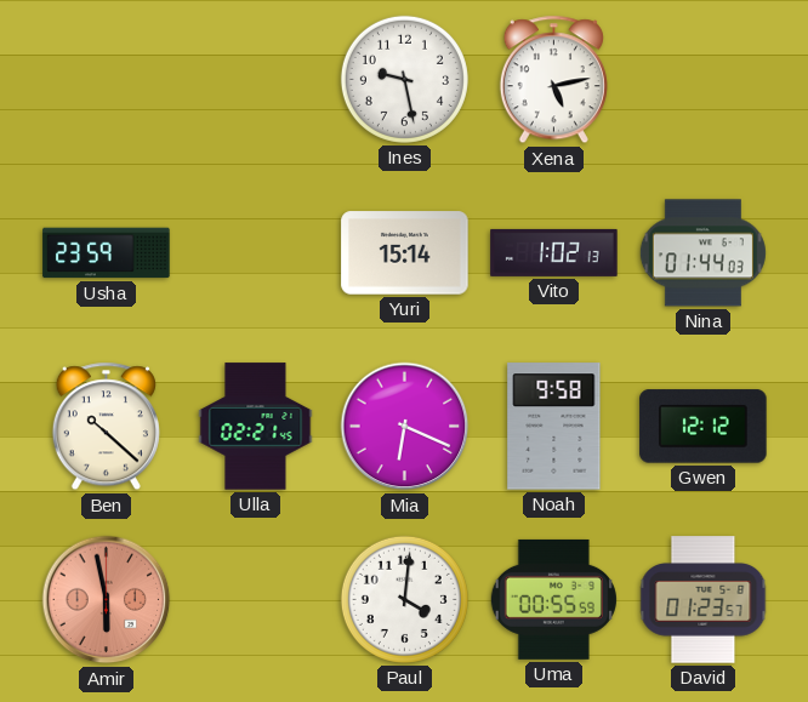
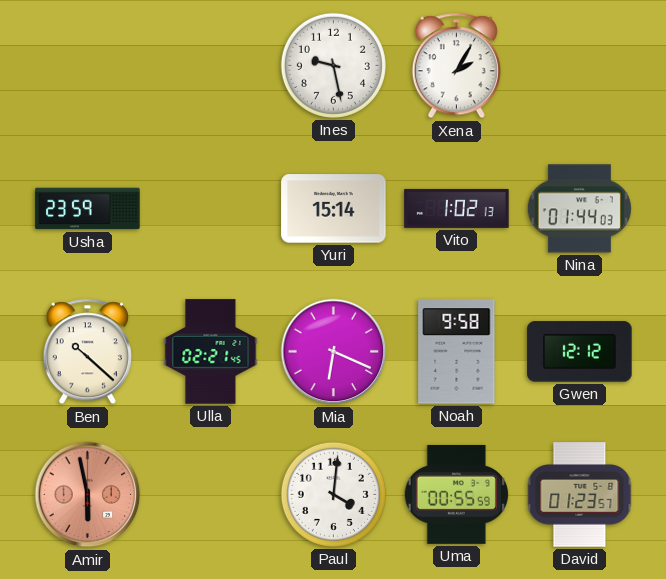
Xena: 5:13 -> 2:05 (456, 66)
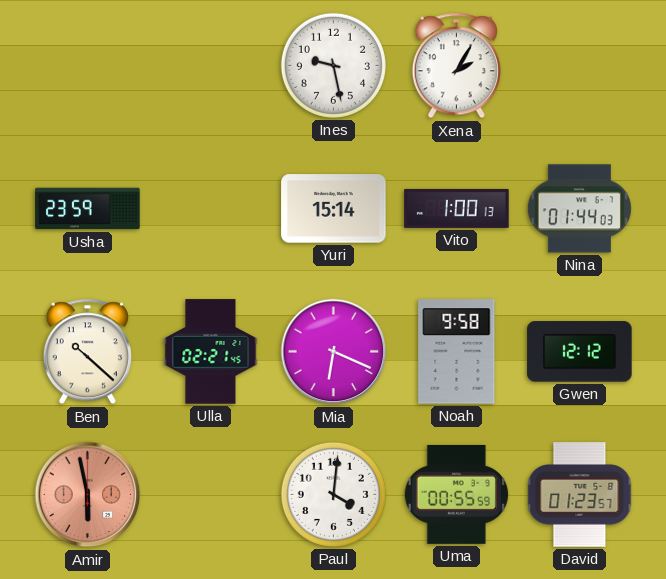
Vito: 1:02 -> 1:00 (457, 208)
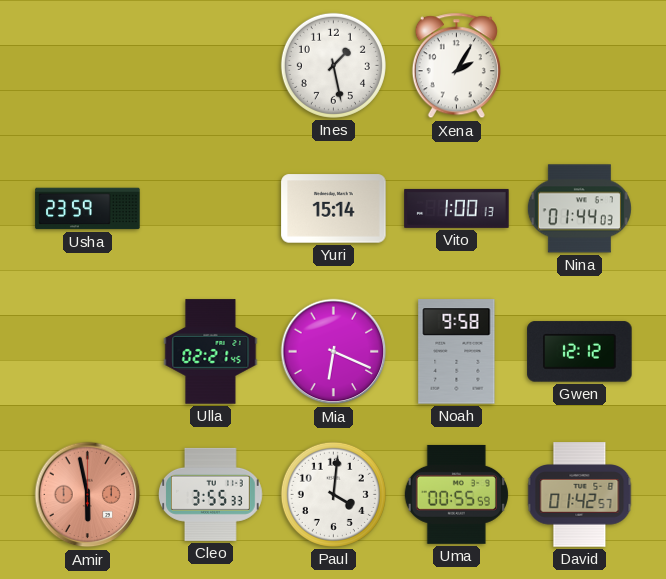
Ines: 9:28 -> 1:28 (333, 65)
Ben: 10:22 -> none (87, 352)
Cleo: none -> 3:55 (211, 494)
David: 01:23 -> 01:42 (580, 495)
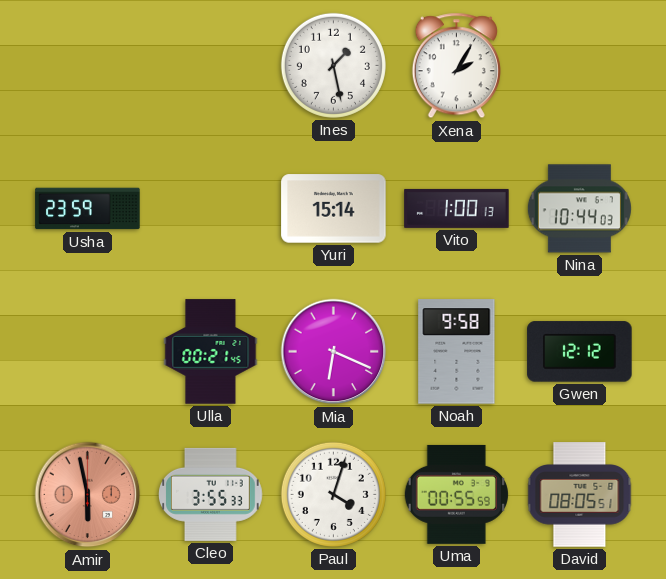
Nina: 01:44 -> 10:44 (579, 209)
Ulla: 02:21 -> 00:21 (211, 352)
Paul: 4:01 -> 4:03 (333, 494)
David: 01:42 -> 08:05 (580, 495)
